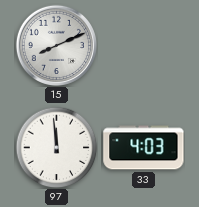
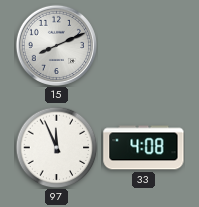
97: 11:59 -> 11:56 (56, 147)
33: 4:03 -> 4:08 (144, 148)
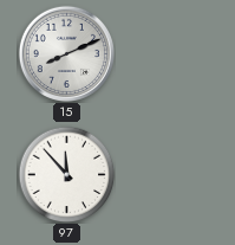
97: 11:56 -> 11:53 (66, 174)
33: 4:08 -> none (144, 148)
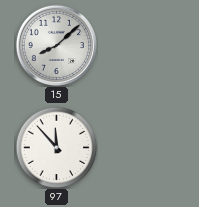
15: 8:11 -> 8:08 (56, 45)
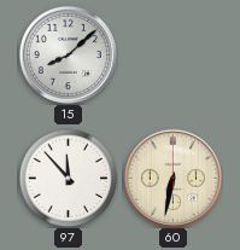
60: none -> 6:32 (172, 178)
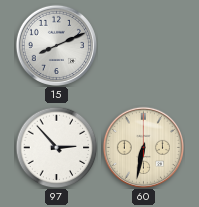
15: 8:08 -> 8:11 (56, 45)
97: 11:53 -> 2:53 (56, 147)
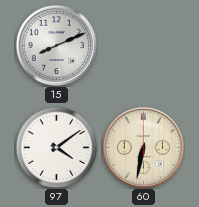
97: 2:53 -> 4:09 (56, 147)
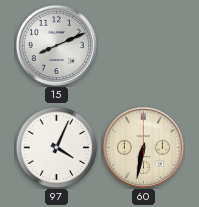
97: 4:09 -> 4:04 (56, 147)
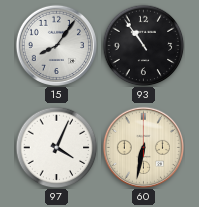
15: 8:11 -> 8:06 (56, 45)
93: none -> 10:54 (143, 45)
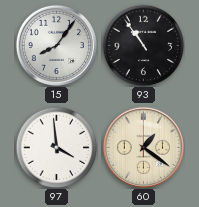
97: 4:04 -> 3:59 (56, 147)
60: 6:32 -> 1:21 (143, 147)
